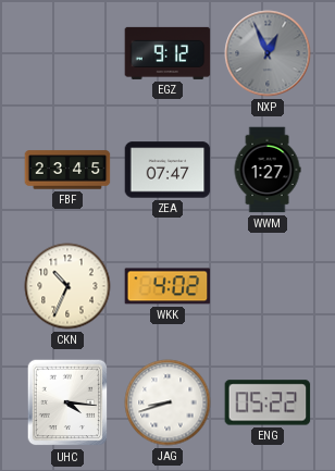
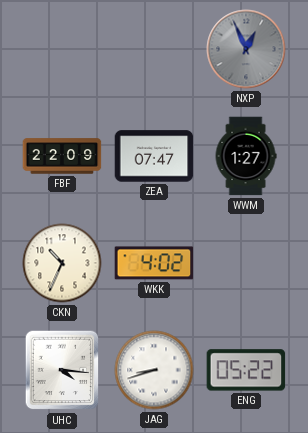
EGZ: 9:12 -> none (167, 53)
FBF: 23:45 -> 22:09 (62, 156)
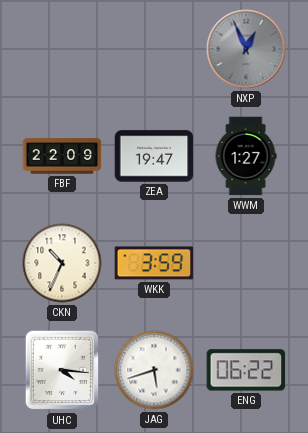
ZEA: 07:47 -> 19:47 (154, 156)
WKK: 4:02 -> 3:59 (154, 263)
JAG: 8:42 -> 5:42 (154, 370)
ENG: 05:22 -> 06:22 (246, 370)
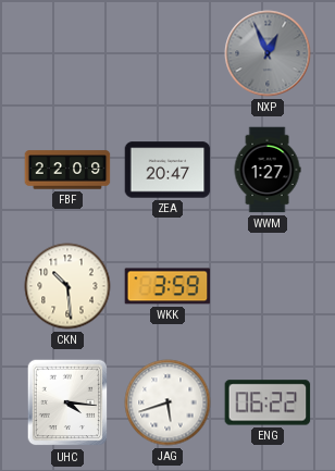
ZEA: 19:47 -> 20:47 (167, 170)
CKN: 10:34 -> 10:29 (67, 286)
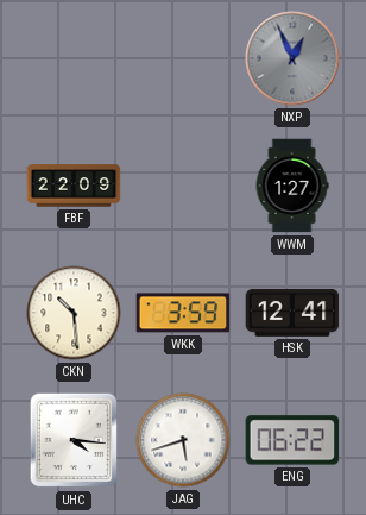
ZEA: 20:47 -> none (167, 170)
HSK: none -> 12:41 (292, 313)
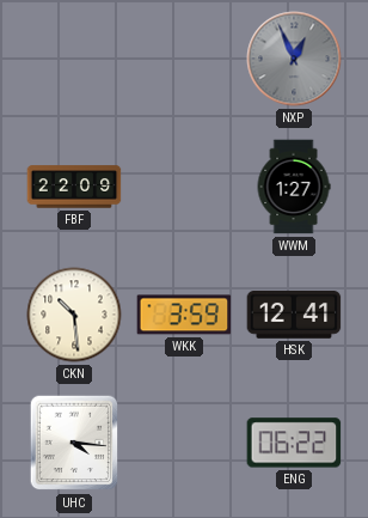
JAG: 5:42 -> none (183, 440)
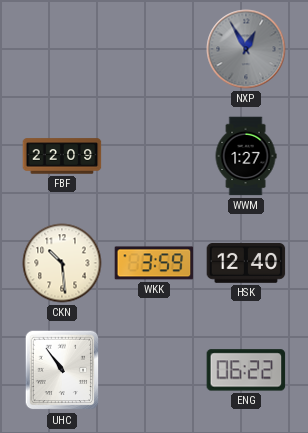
NXP: 12:56 -> 12:55 (246, 49)
HSK: 12:41 -> 12:40 (246, 263)
UHC: 4:16 -> 10:54 (62, 370)
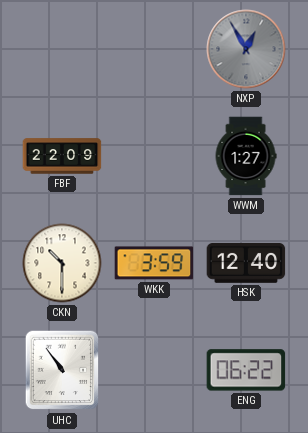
CKN: 10:29 -> 10:30 (62, 263)
